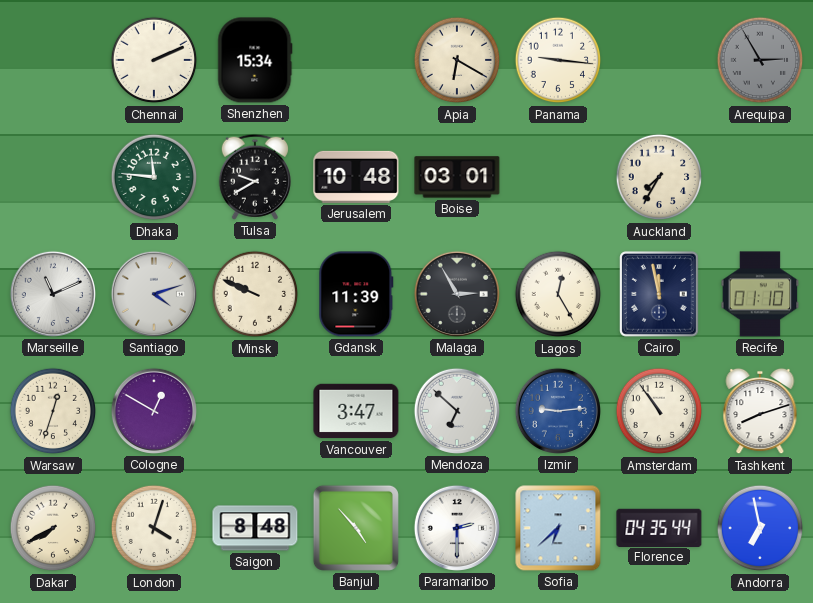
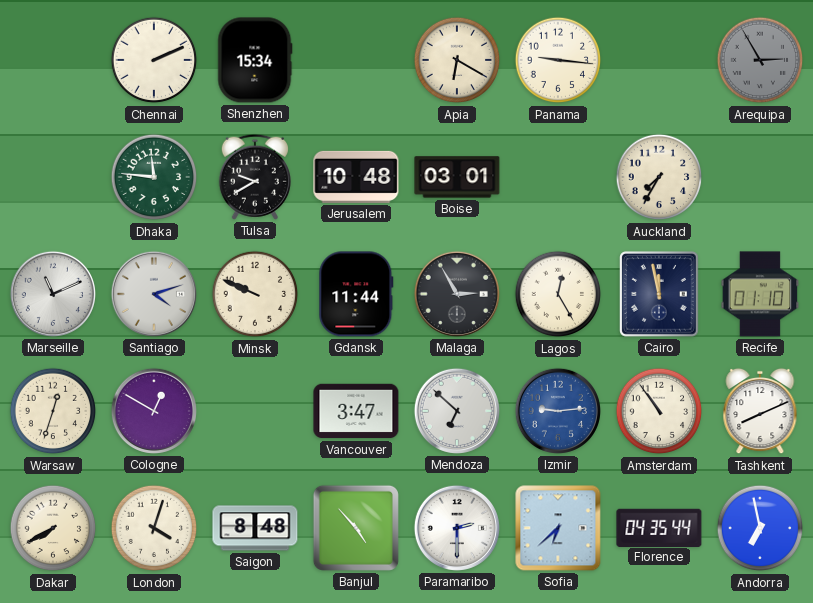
Gdansk: 11:39 -> 11:44 (356, 294)
Tashkent: 8:12 -> 8:11 (760, 411)
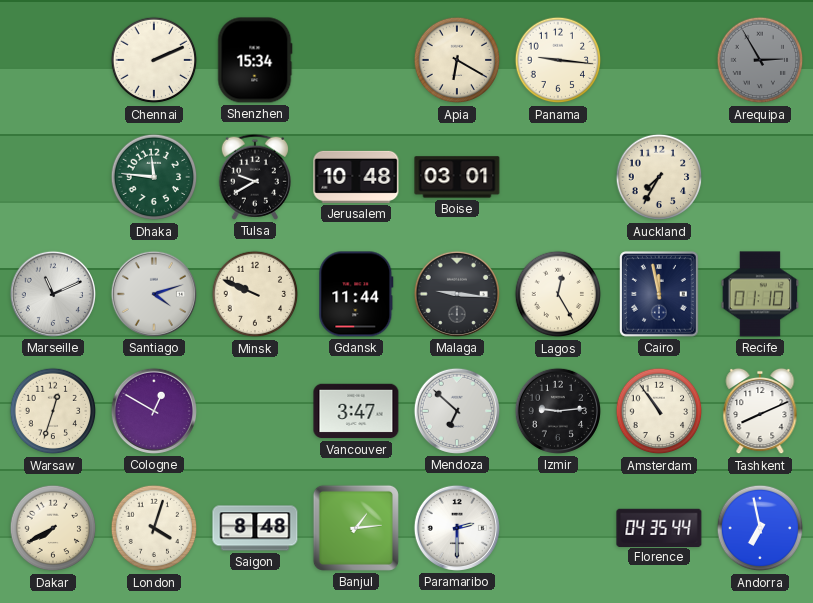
Malaga: 2:55 -> 9:16 (457, 294)
Izmir dial: blue -> black (558, 411)
Banjul: 4:53 -> 1:14 (356, 528)
Sofia: 6:38 -> none (558, 528)
